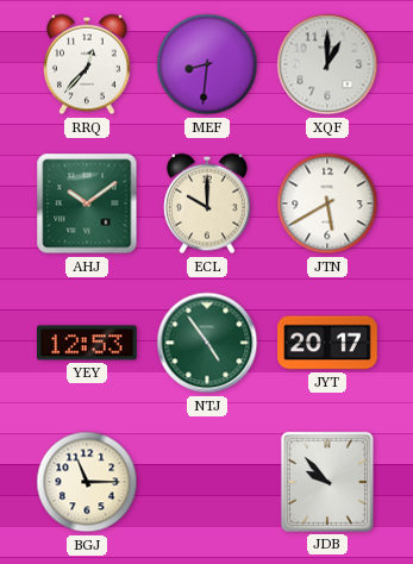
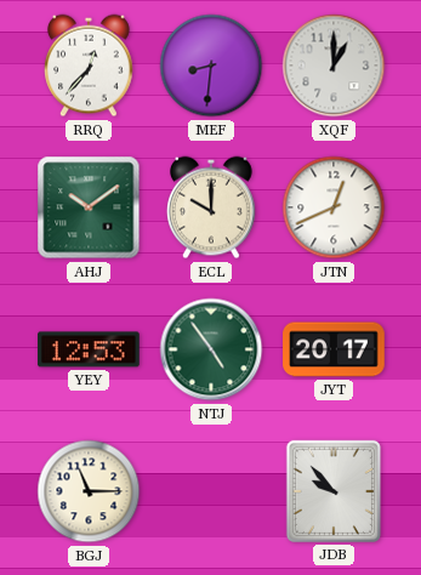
JTN: 5:40 -> 12:41 (334, 207)
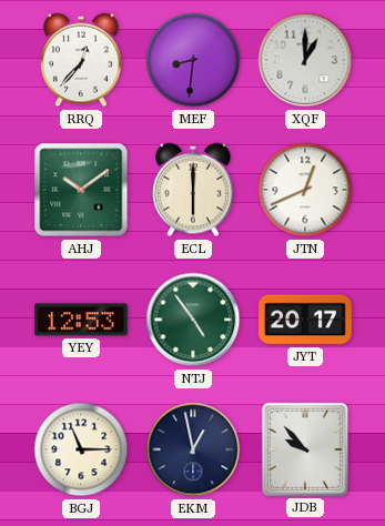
ECL: 10:00 -> 6:00 (194, 190)
EKM: none -> 12:58 (193, 449)
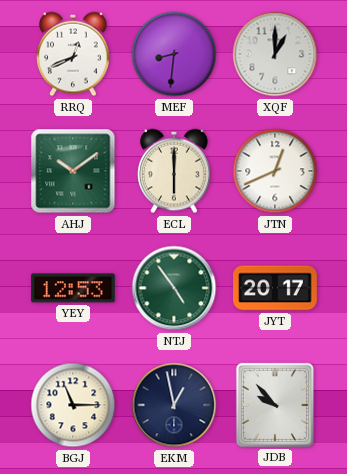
RRQ: 12:37 -> 12:41 (74, 54)
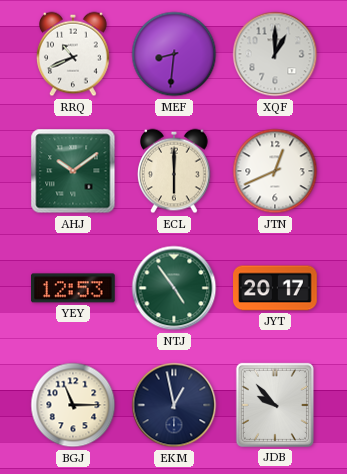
RRQ: 12:41 -> 10:41 (74, 54)
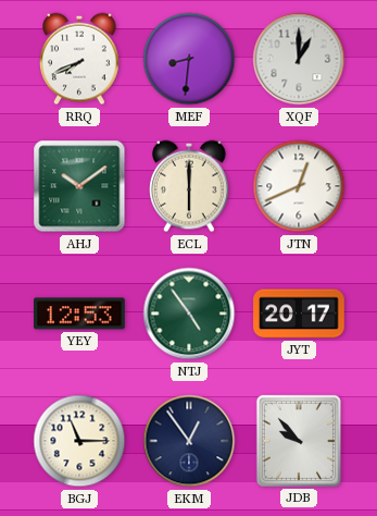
RRQ: 10:41 -> 7:41 (80, 59)
EKM: 12:58 -> 12:54 (189, 441)
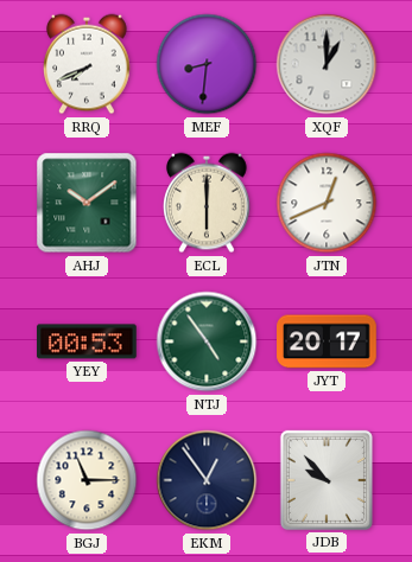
YEY: 12:53 -> 00:53 (88, 341)
